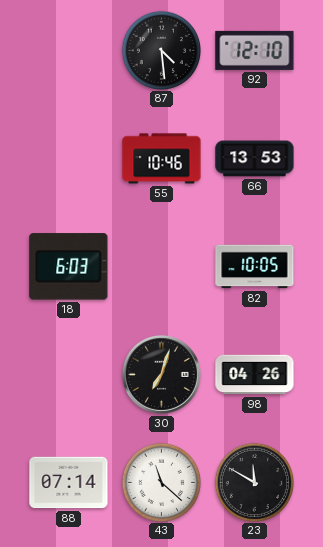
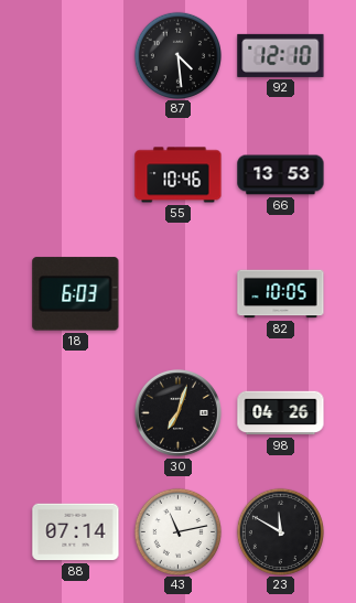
43: 11:22 -> 11:13 (177, 531)
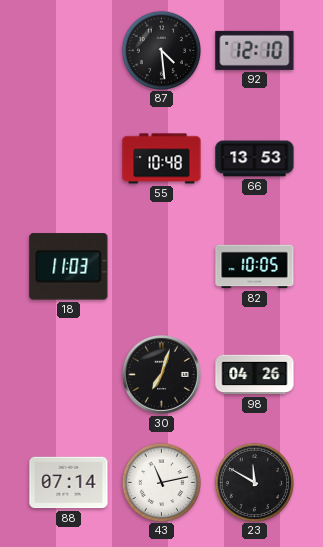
55: 10:46 -> 10:48 (162, 159)
18: 6:03 -> 11:03 (69, 267)
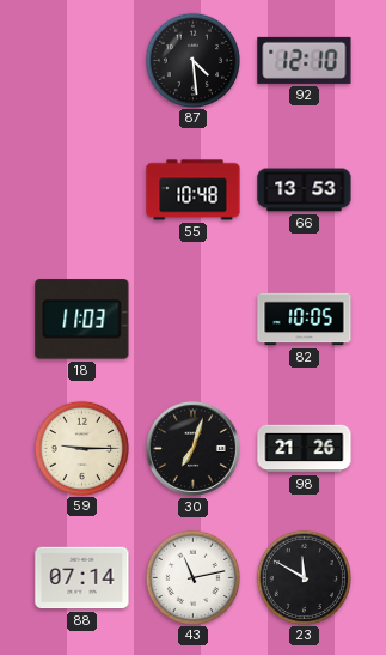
59: none -> 9:15 (81, 448)
98: 04:26 -> 21:26 (305, 449)
